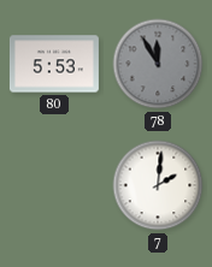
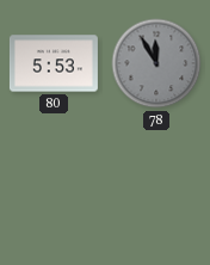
7: 2:01 -> none (158, 185)
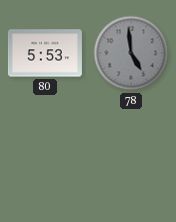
78: 11:55 -> 4:59 (131, 53)
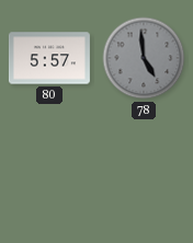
80: 5:53 -> 5:57 (49, 58)
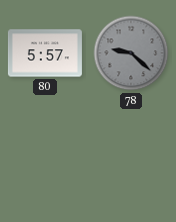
78: 4:59 -> 9:22 (131, 53)
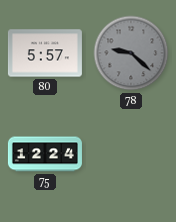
75: none -> 12:24 (45, 154)
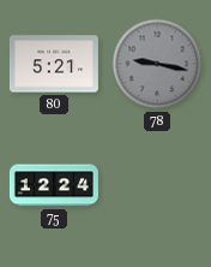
80: 5:57 -> 5:21 (54, 64)
78: 9:22 -> 9:17 (157, 64)
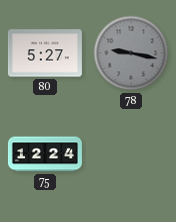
80: 5:21 -> 5:27 (45, 53)
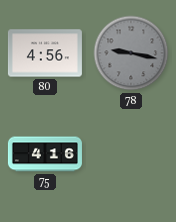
80: 5:27 -> 4:56 (45, 53)
75: 12:24 -> 4:16 (45, 154)
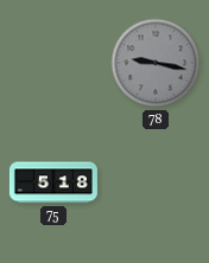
80: 4:56 -> none (45, 53)
75: 4:16 -> 5:18 (53, 182)
